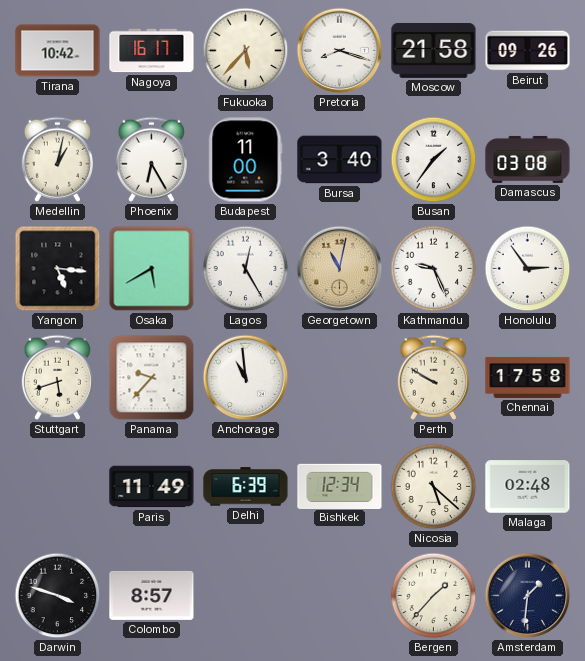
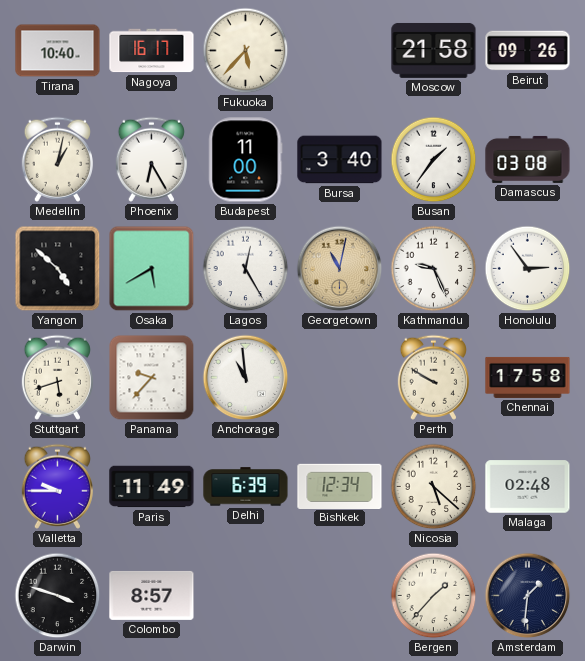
Tirana: 10:42 -> 10:40 (58, 51)
Pretoria: 8:18 -> none (340, 51)
Yangon: 5:16 -> 4:52 (58, 269)
Valletta: none -> 9:45 (57, 486)
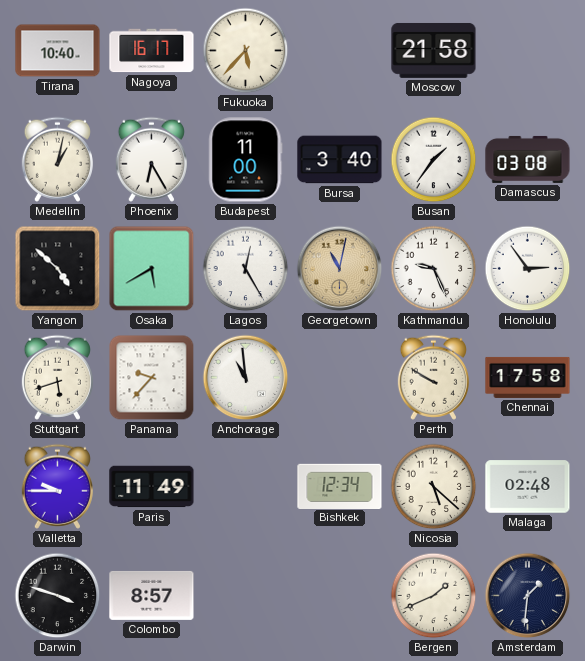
Beirut: 09:26 -> none (528, 51)
Delhi: 6:39 -> none (246, 487)
Bergen: 1:37 -> 1:41 (434, 596)
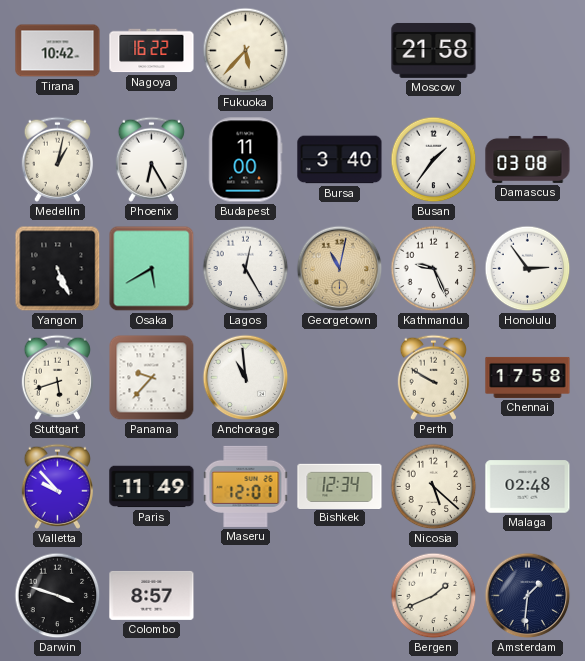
Tirana: 10:40 -> 10:42 (58, 51)
Nagoya: 16:17 -> 16:22 (152, 51)
Yangon: 4:52 -> 5:26 (58, 269)
Valletta: 9:45 -> 9:53 (57, 486)
Maseru: none -> 12:01 (246, 486)
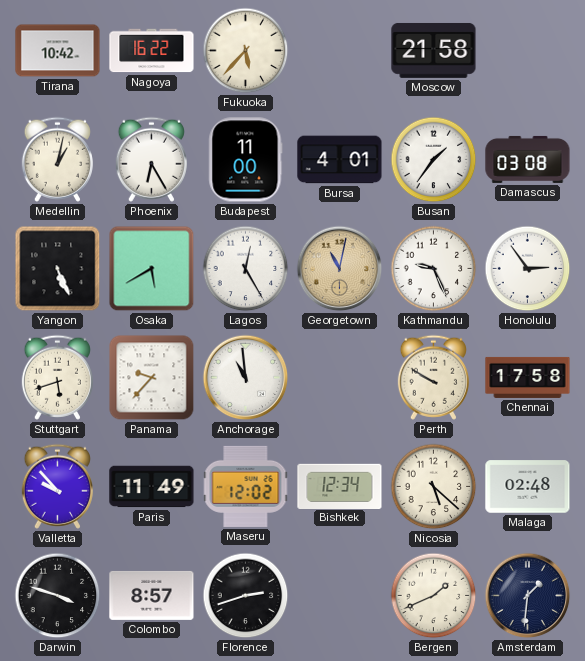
Bursa: 3:40 -> 4:01 (340, 160)
Maseru: 12:01 -> 12:02 (246, 486)
Florence: none -> 2:42 (246, 596)
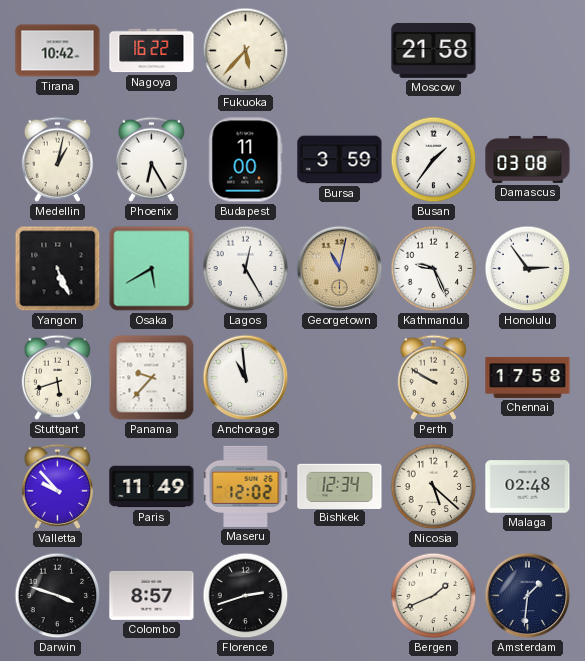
Bursa: 4:01 -> 3:59 (340, 160)
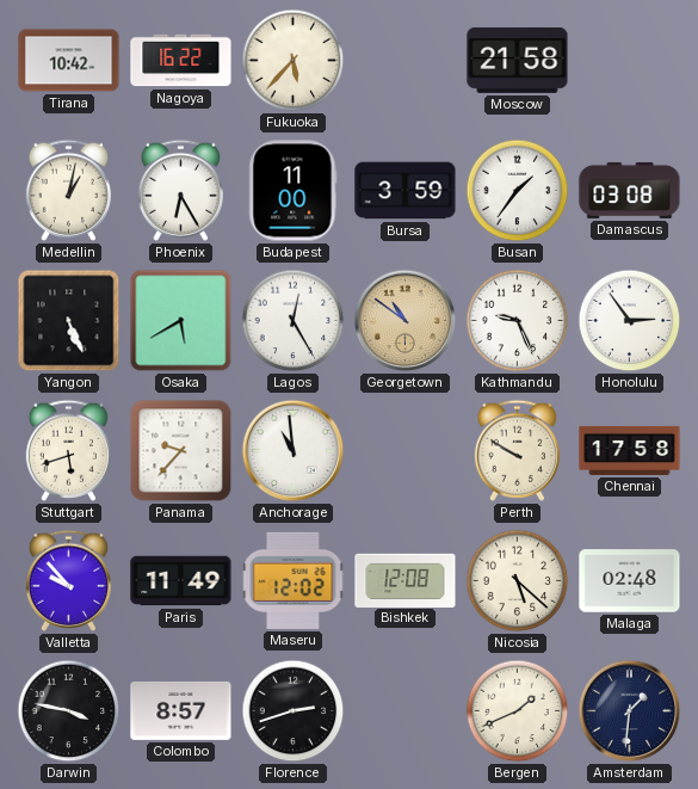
Georgetown: 11:02 -> 10:51 (406, 321)
Bishkek: 12:34 -> 12:08 (406, 580)
Darwin: 3:48 -> 3:47 (69, 711)
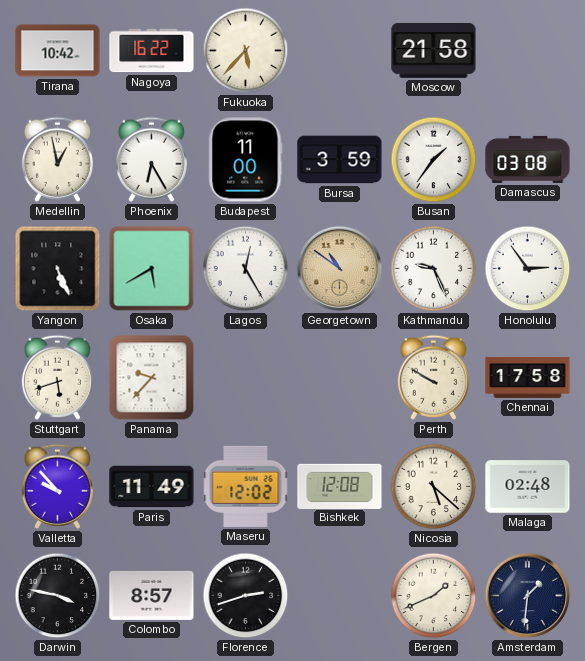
Medellin: 1:02 -> 12:58 (57, 159)
Anchorage: 10:59 -> none (294, 451)
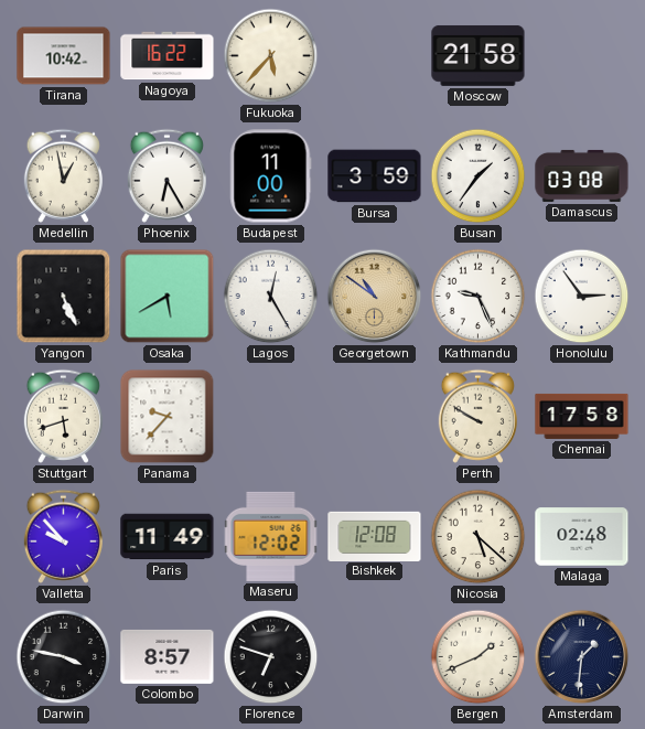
Florence: 2:42 -> 6:48 (271, 657)
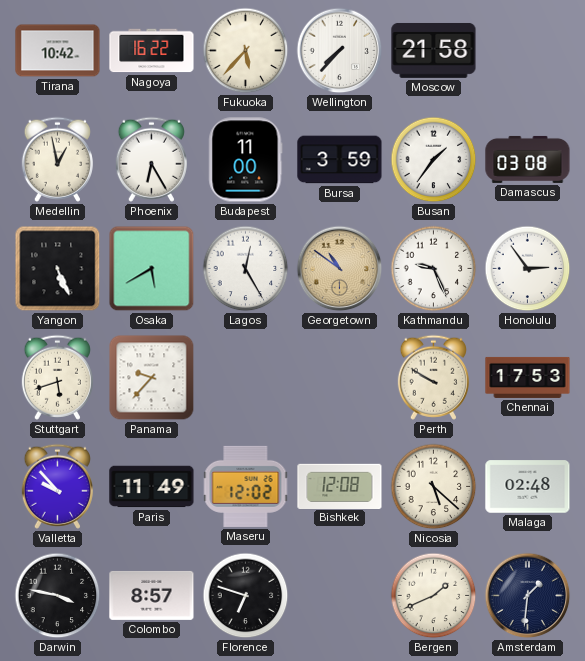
Wellington: none -> 7:37 (340, 51)
Chennai: 17:58 -> 17:53 (528, 377)
